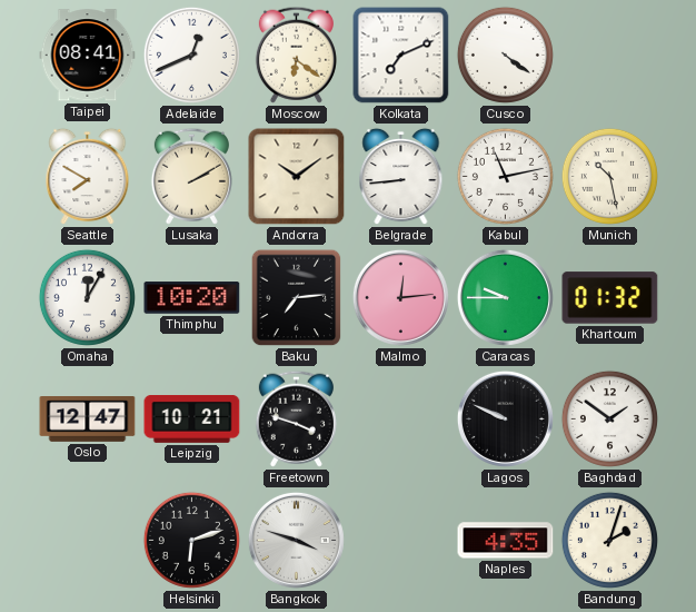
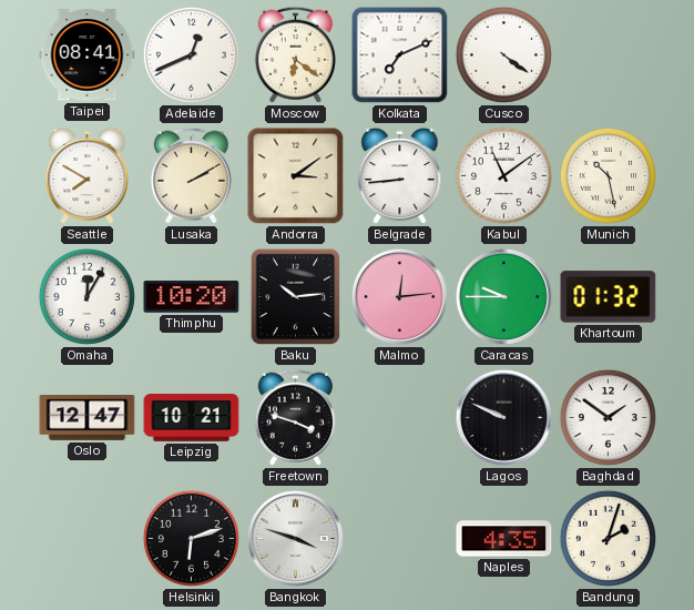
Andorra: 10:09 -> 3:09 (296, 176)
Kabul: 11:13 -> 11:09 (503, 175)
Baku: 7:14 -> 10:14 (296, 297)
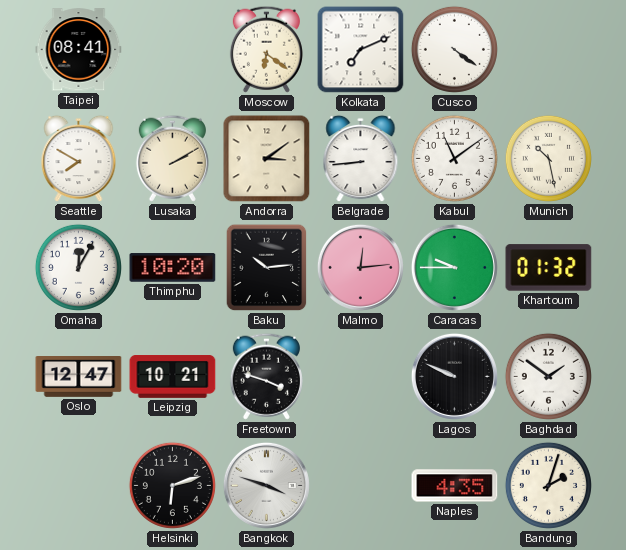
Adelaide: 12:41 -> none (191, 54)
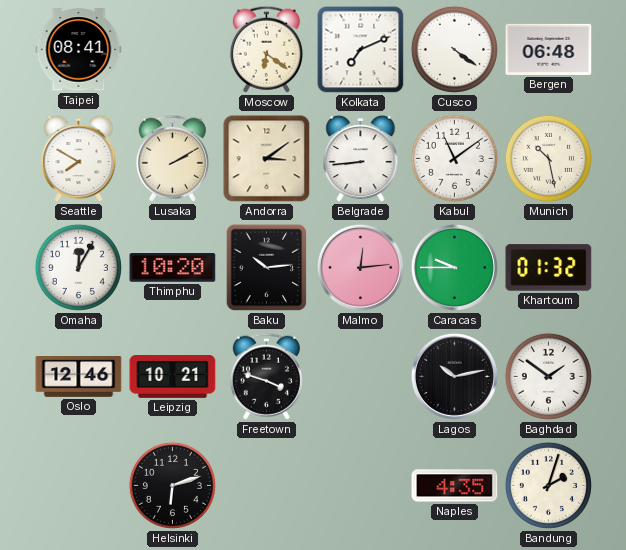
Bergen: none -> 06:48 (549, 49)
Oslo: 12:47 -> 12:46 (79, 377)
Lagos: 9:49 -> 10:13 (454, 376)
Bangkok: 3:48 -> none (266, 485)
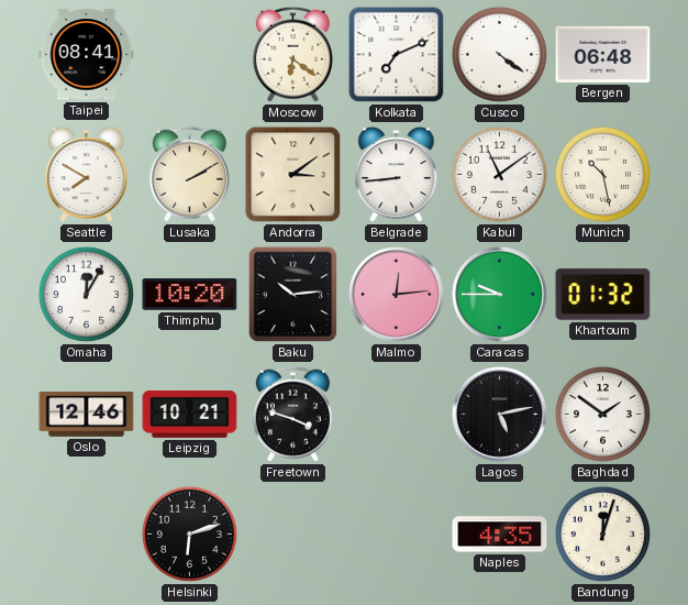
Lagos: 10:13 -> 5:13 (499, 414)
Bandung: 2:03 -> 12:03 (602, 533)
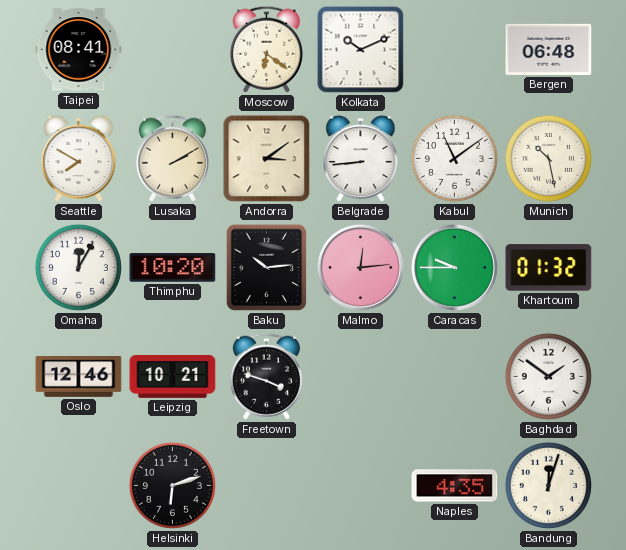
Kolkata: 7:11 -> 10:11 (361, 50)
Cusco: 4:21 -> none (499, 54)
Lagos: 5:13 -> none (499, 414)
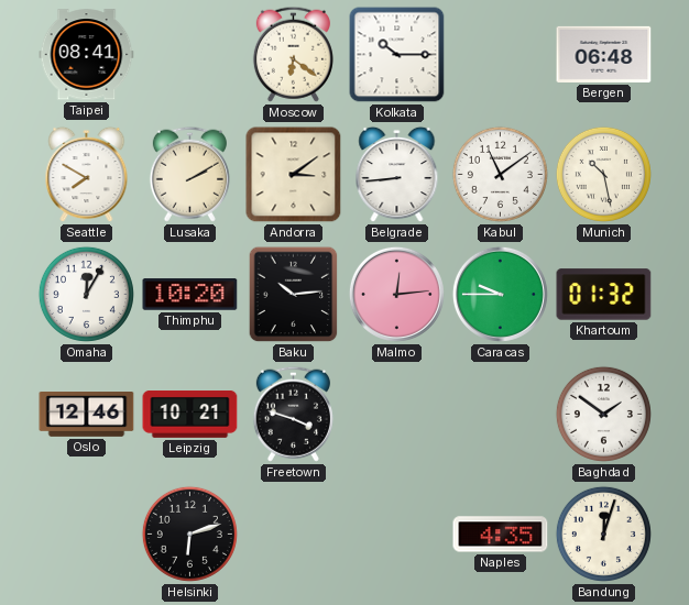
Kolkata: 10:11 -> 10:15 (397, 55)
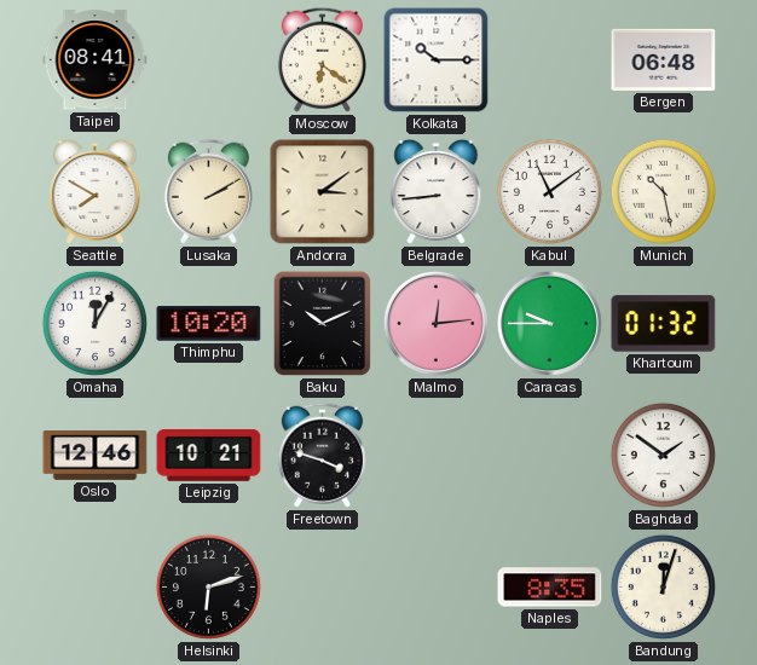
Baku: 10:14 -> 10:11 (323, 324)
Naples: 4:35 -> 8:35 (550, 588)
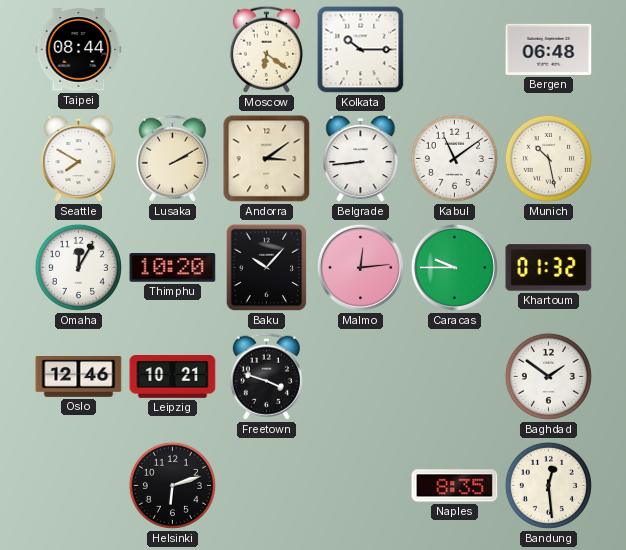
Taipei: 08:41 -> 08:44 (79, 50)
Baku: 10:11 -> 10:07 (267, 268)
Bandung: 12:03 -> 12:29 (548, 485)
